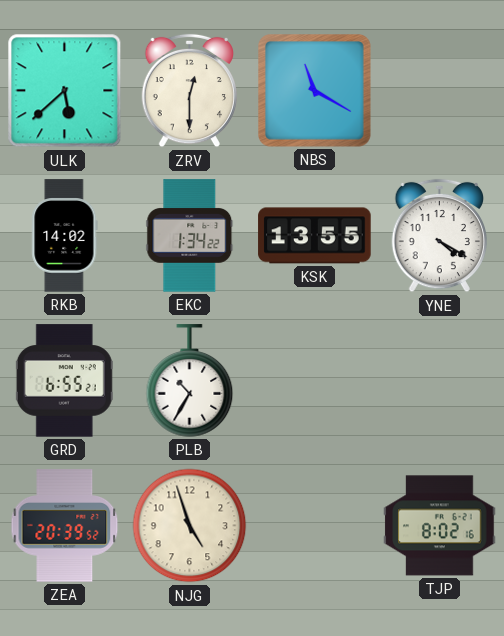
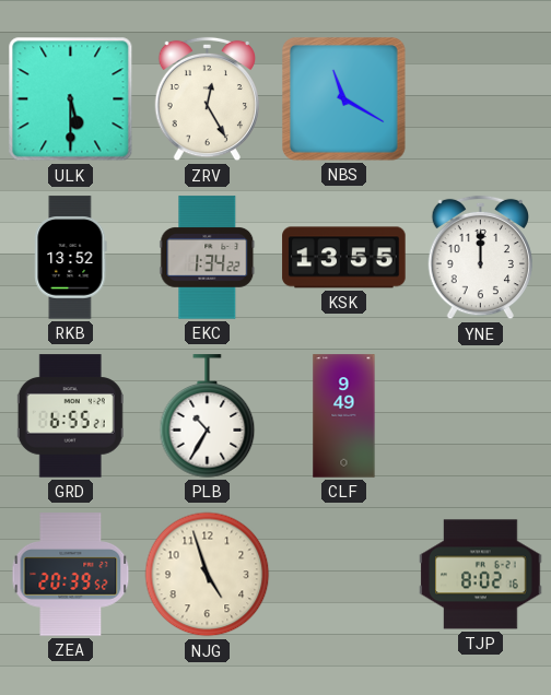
ULK: 5:38 -> 5:30 (71, 99)
ZRV: 12:30 -> 12:25 (207, 99)
RKB: 14:02 -> 13:52 (71, 258)
YNE: 4:20 -> 12:00 (480, 258)
CLF: none -> 9:49 (344, 416)
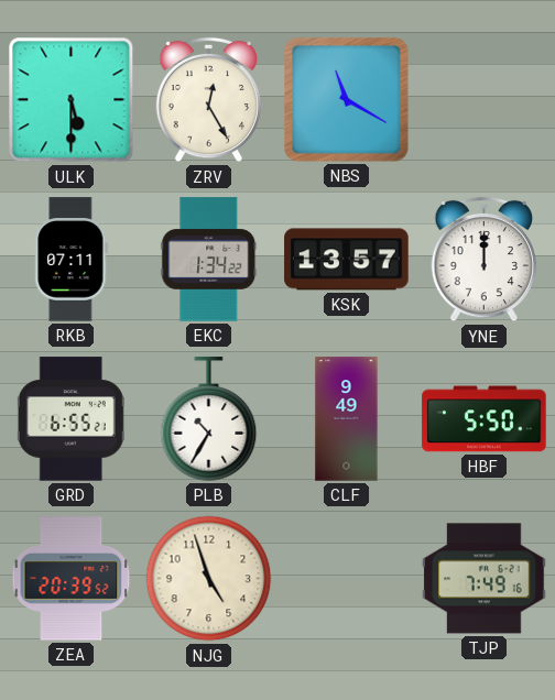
RKB: 13:52 -> 07:11 (72, 260)
KSK: 13:55 -> 13:57 (347, 260)
HBF: none -> 5:50 (485, 419)
TJP: 8:02 -> 7:49 (485, 579)
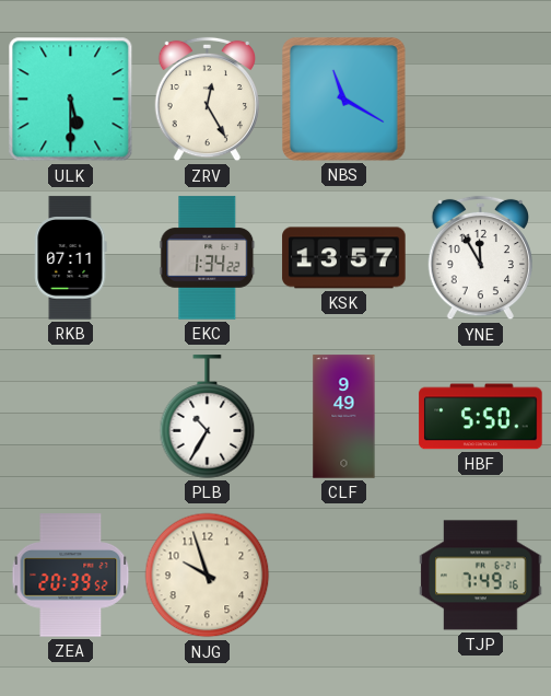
YNE: 12:00 -> 11:55 (480, 258)
GRD: 6:55 -> none (70, 419)
NJG: 4:57 -> 9:57 (208, 576)
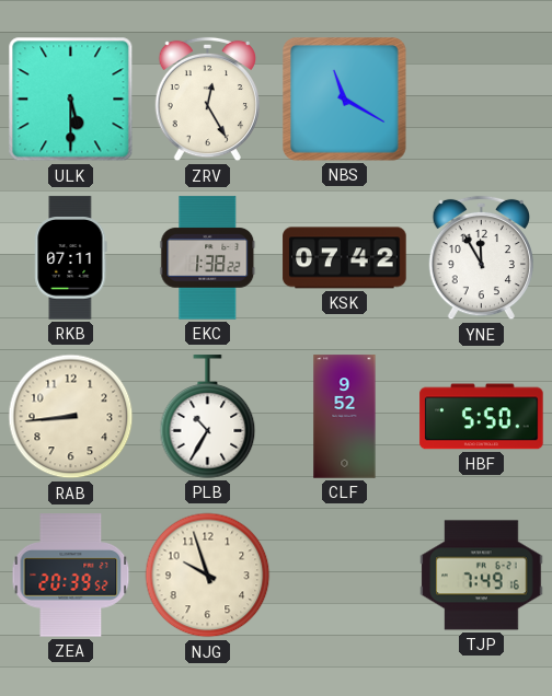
EKC: 1:34 -> 1:38 (208, 258)
KSK: 13:57 -> 07:42 (345, 258)
RAB: none -> 8:44 (71, 417)
CLF: 9:49 -> 9:52 (345, 417)
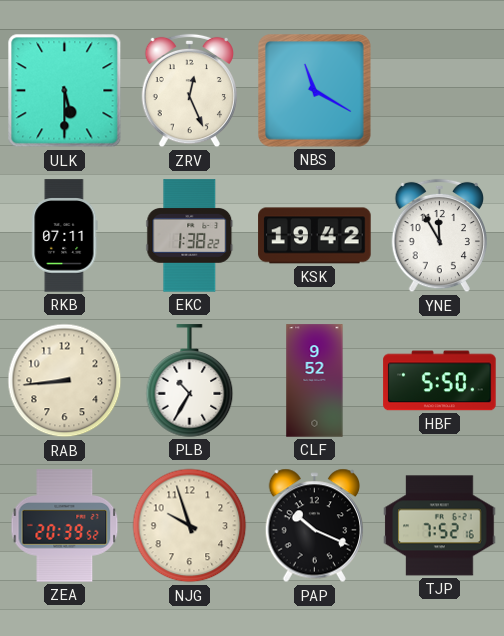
ZRV: 12:25 -> 12:26 (189, 91)
KSK: 07:42 -> 19:42 (315, 236)
PAP: none -> 10:19 (314, 526)
TJP: 7:49 -> 7:52 (440, 526)
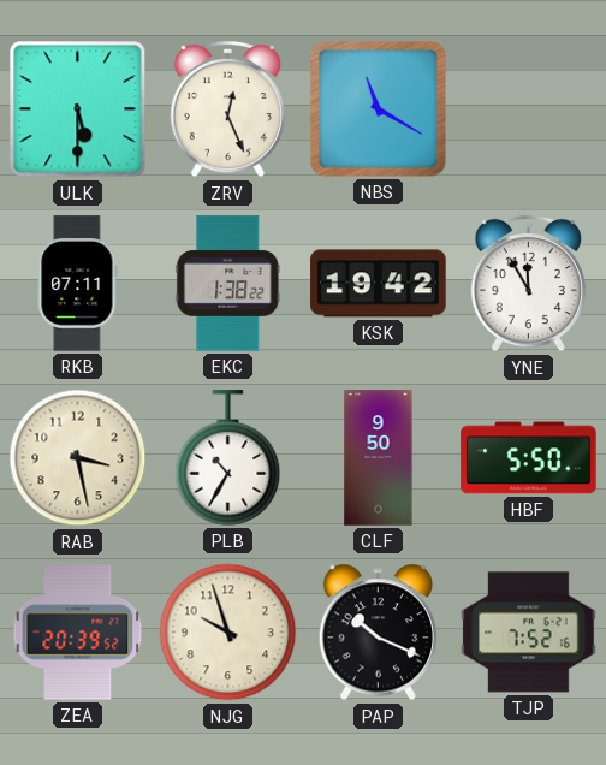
RAB: 8:44 -> 3:28 (78, 458)
CLF: 9:52 -> 9:50 (379, 458)
